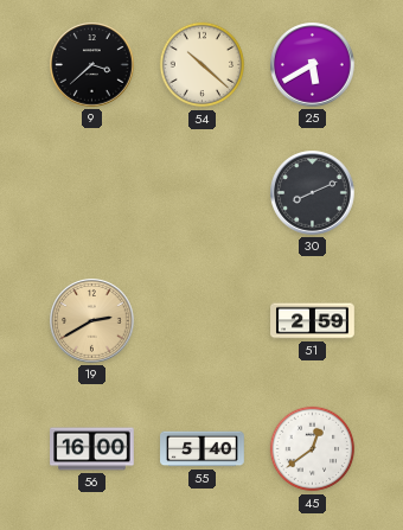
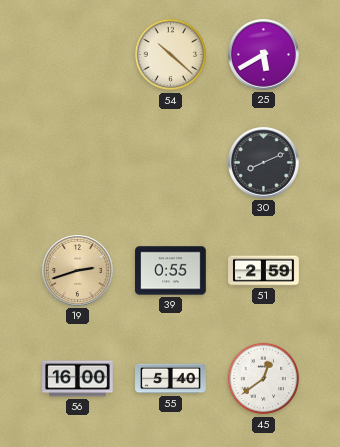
9: 3:38 -> none (92, 65)
19: 2:40 -> 2:42 (78, 271)
39: none -> 0:55 (171, 271)
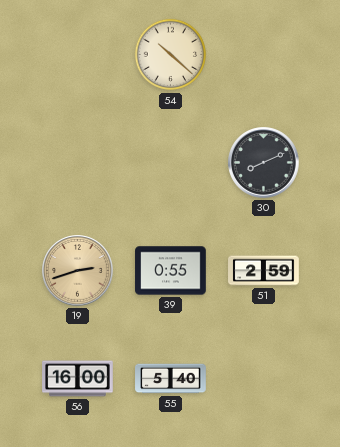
25: 5:40 -> none (264, 55)
45: 12:39 -> none (264, 379)
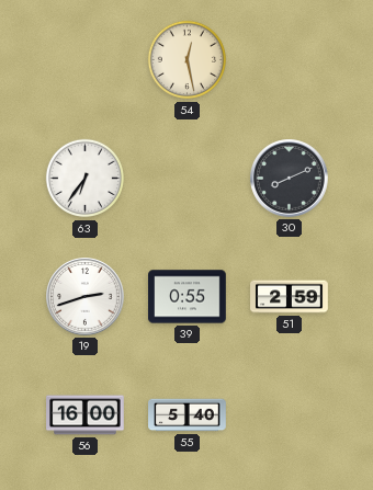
54: 10:22 -> 12:28 (188, 60)
63: none -> 6:36 (86, 179)
19 dial: champagne -> white (86, 297)
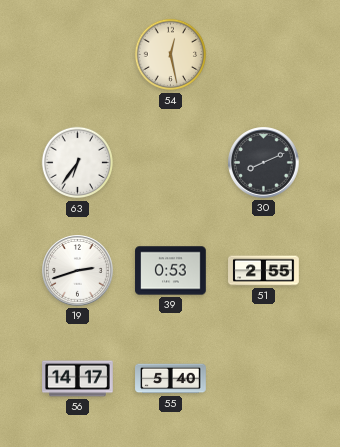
39: 0:55 -> 0:53 (171, 271)
51: 2:59 -> 2:55 (264, 271)
56: 16:00 -> 14:17 (78, 379)
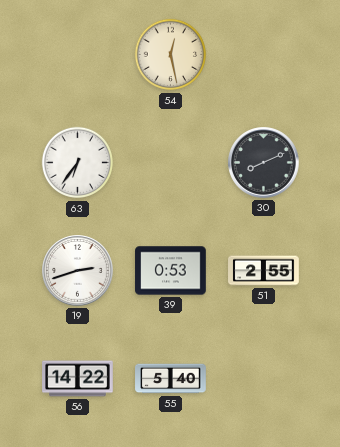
56: 14:17 -> 14:22 (78, 379)
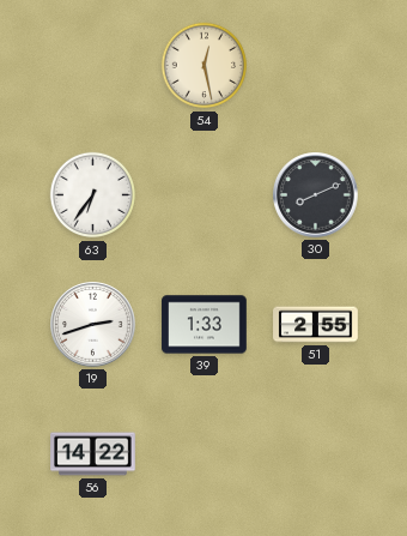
39: 0:53 -> 1:33 (205, 325)
55: 5:40 -> none (171, 379)
